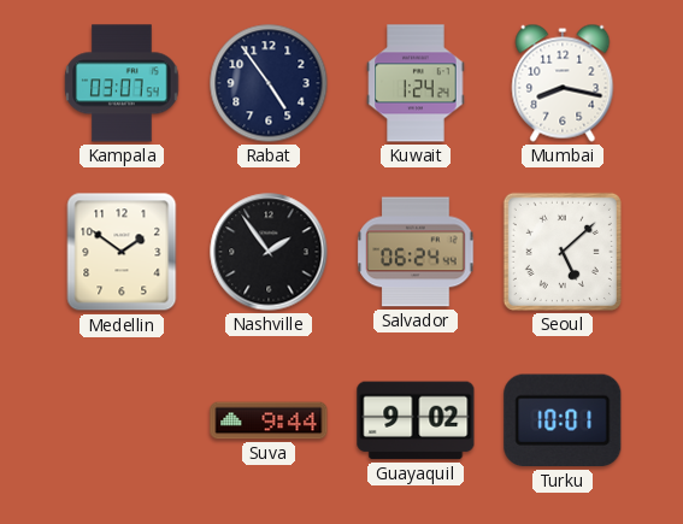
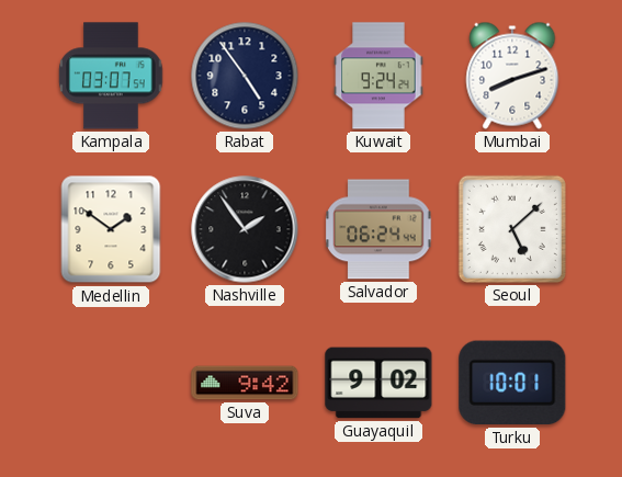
Kuwait: 1:24 -> 9:24 (378, 76)
Mumbai: 8:17 -> 8:12 (512, 76)
Suva: 9:44 -> 9:42 (245, 383)
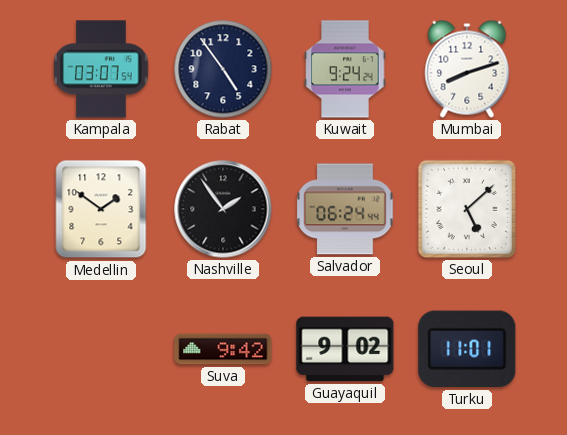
Turku: 10:01 -> 11:01 (467, 349)
